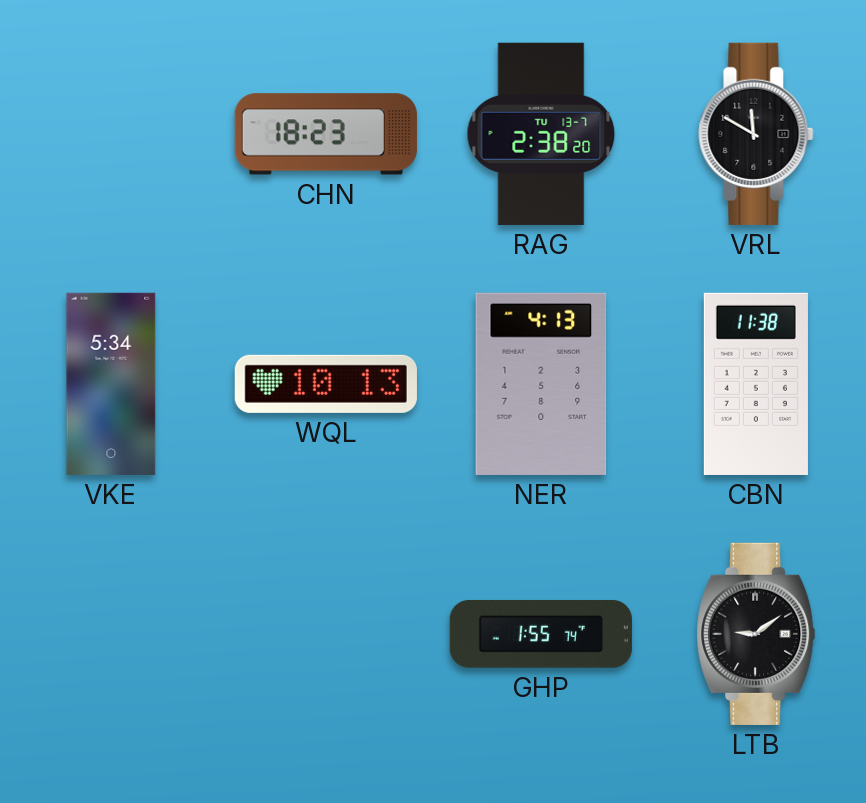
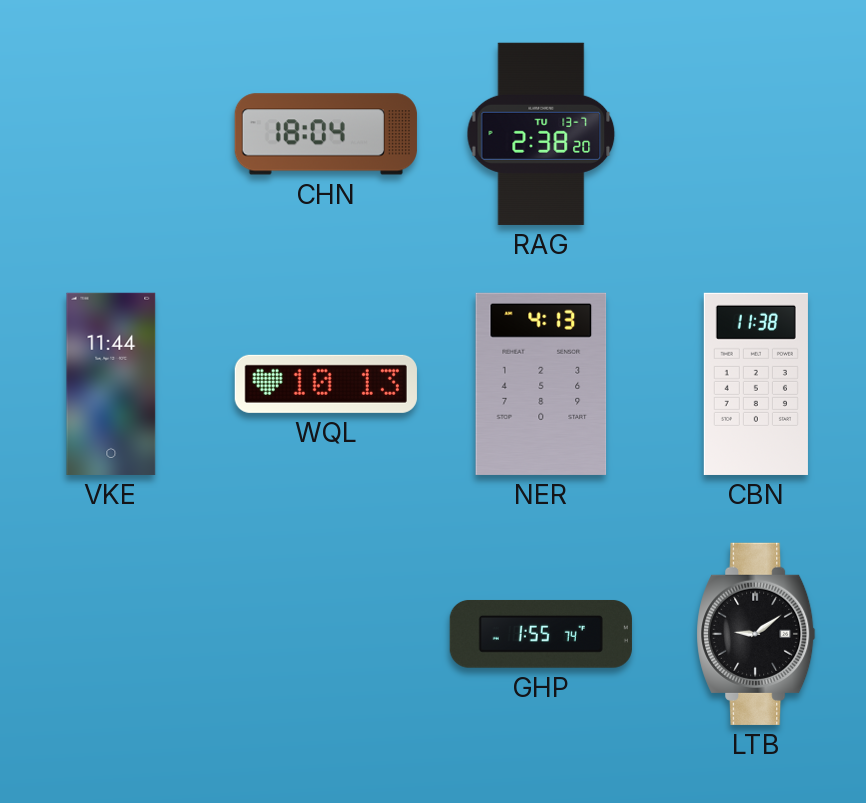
CHN: 18:23 -> 18:04 (326, 134)
VRL: 11:50 -> none (756, 134)
VKE: 5:34 -> 11:44 (111, 384)
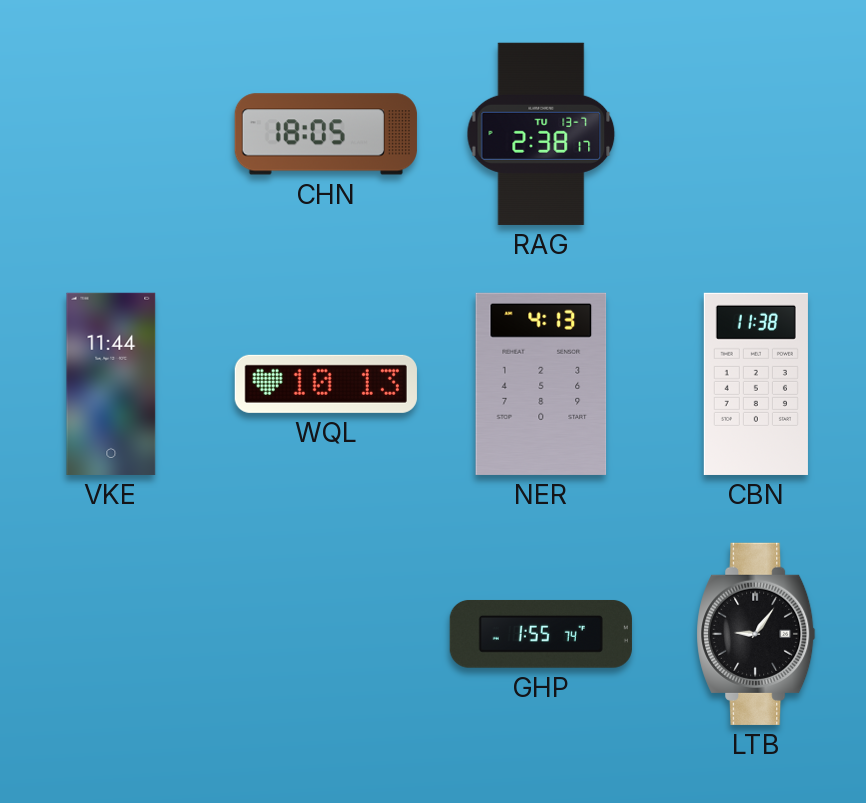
CHN: 18:04 -> 18:05 (326, 134)
RAG: 2:38:20 -> 2:38:17 (541, 134)
LTB: 9:09 -> 9:06 (756, 634)
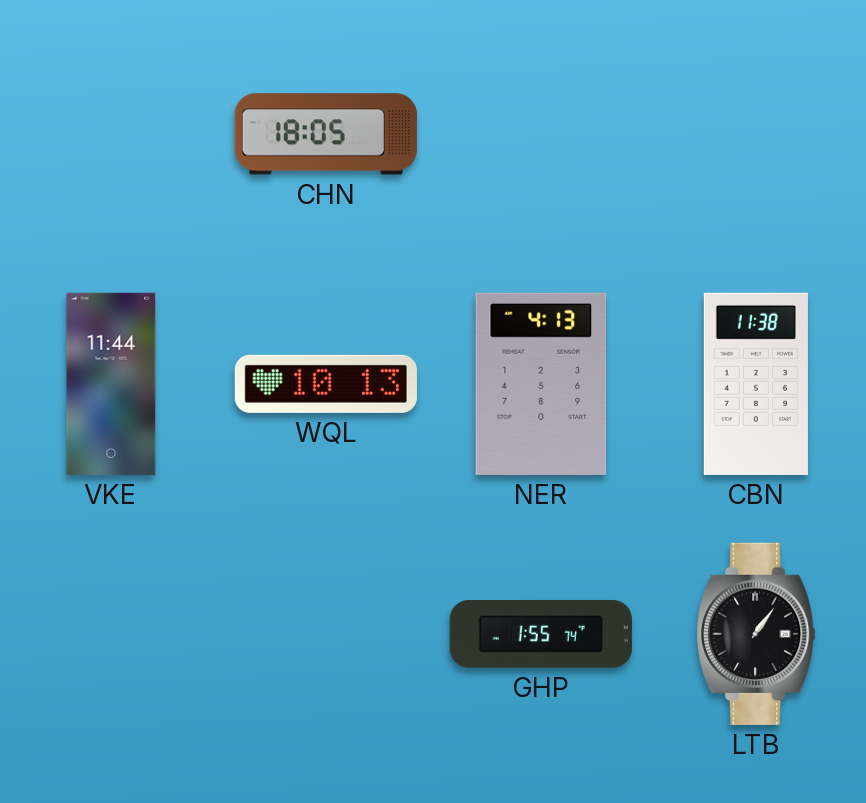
RAG: 2:38 -> none (541, 134)
LTB: 9:06 -> 1:06 (756, 634)
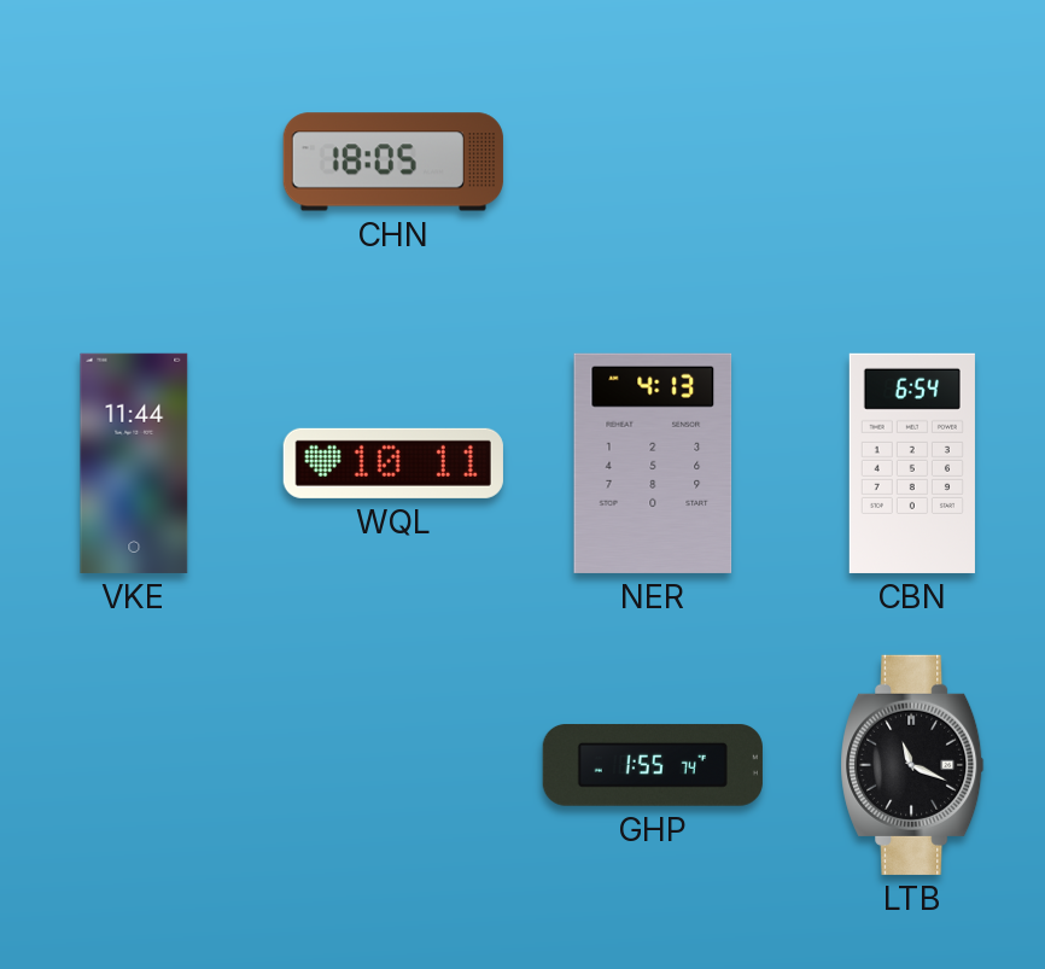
WQL: 10:13 -> 10:11 (393, 463)
CBN: 11:38 -> 6:54 (912, 463)
LTB: 1:06 -> 11:19 (912, 765)
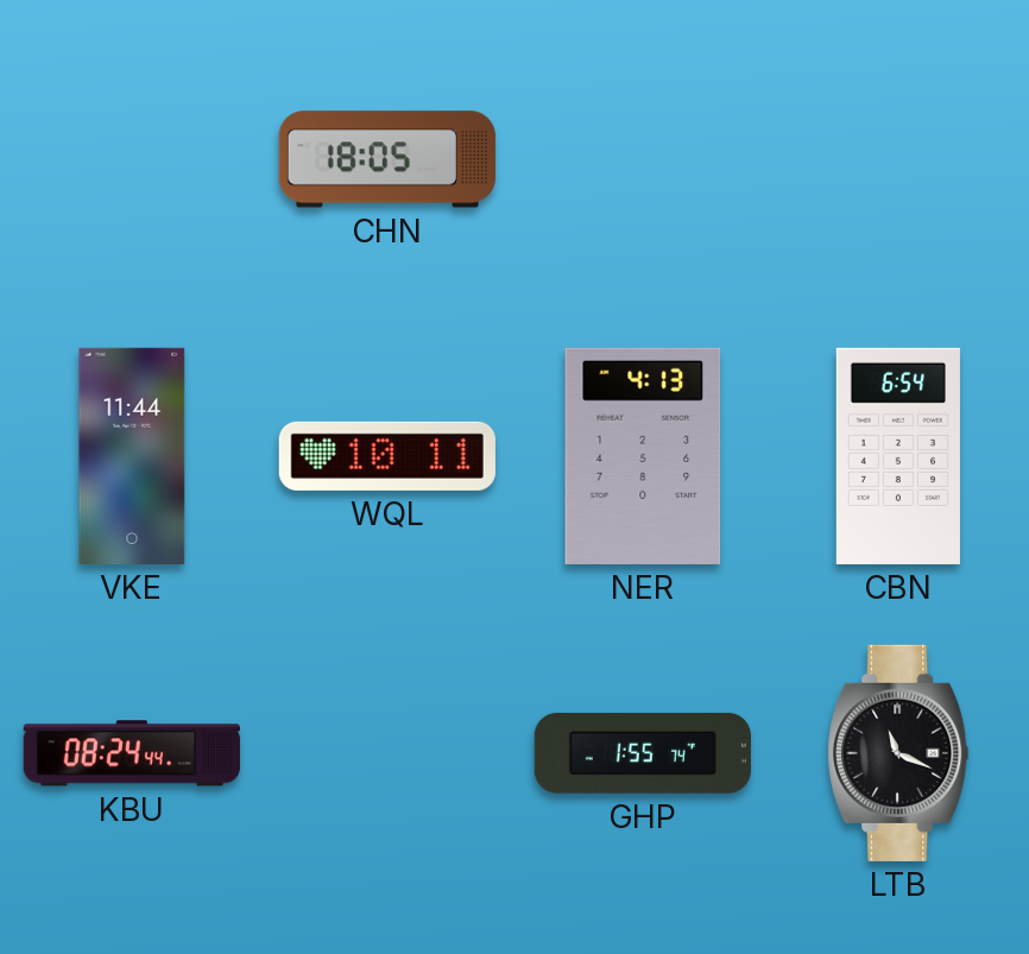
KBU: none -> 08:24 (132, 753)
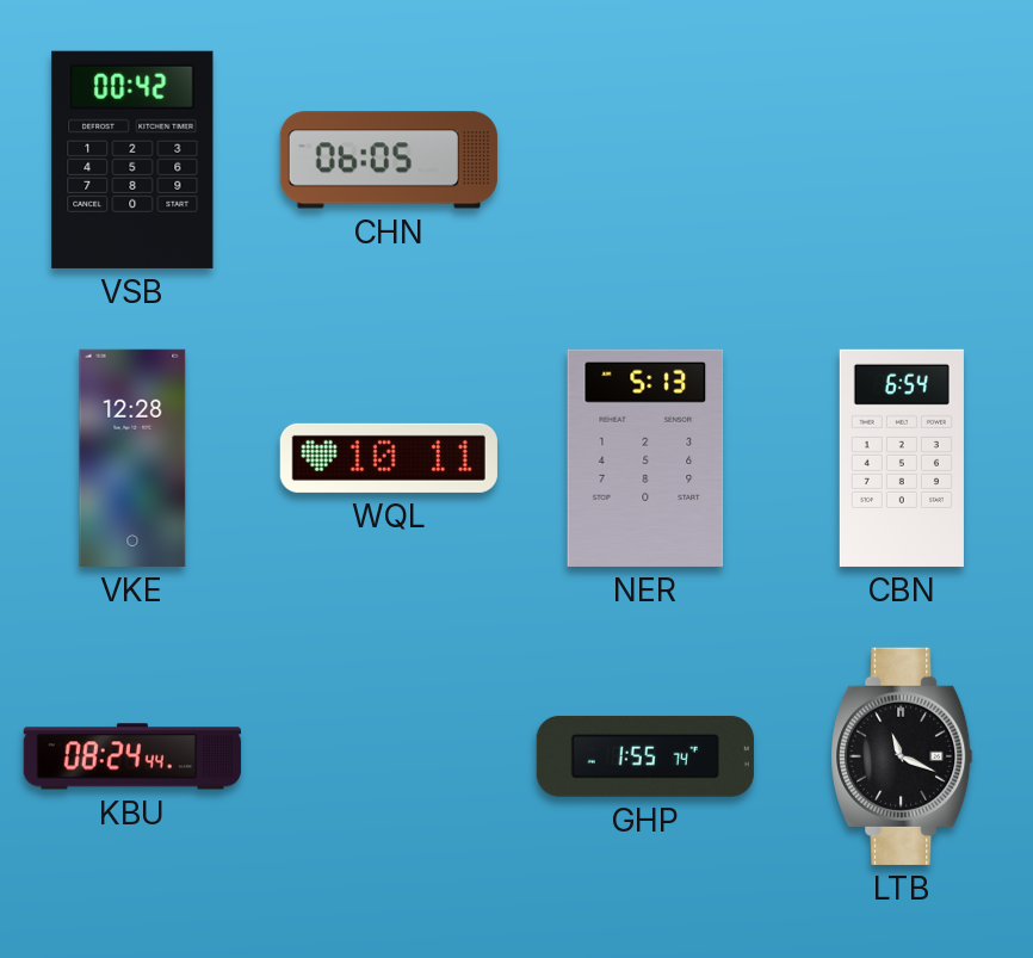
VSB: none -> 00:42 (132, 160)
CHN: 18:05 -> 06:05 (389, 160)
VKE: 11:44 -> 12:28 (132, 458)
NER: 4:13 -> 5:13 (645, 458)
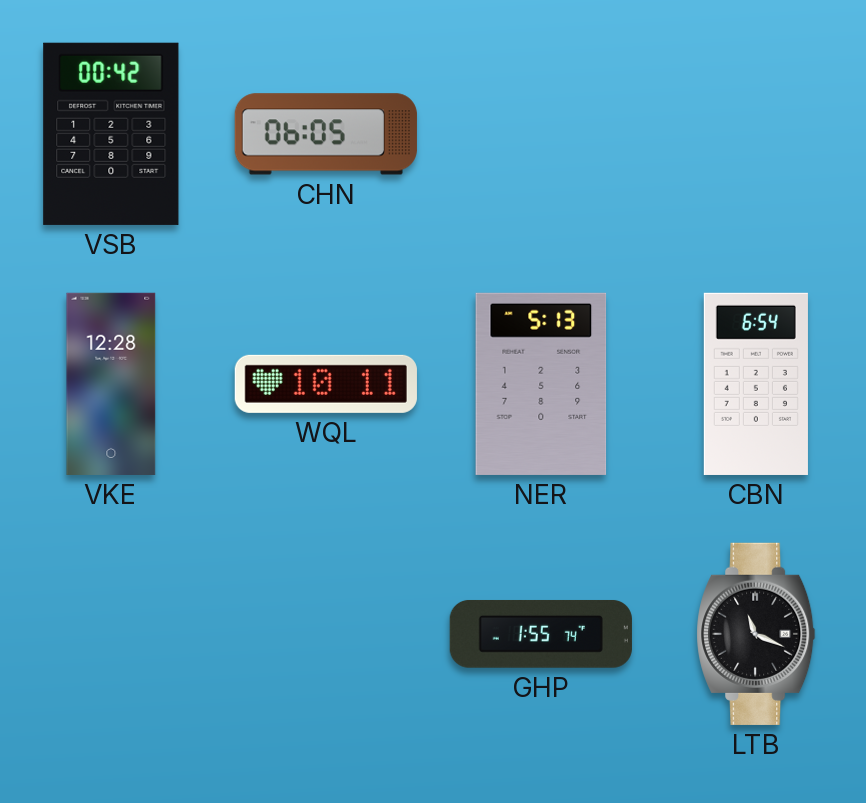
KBU: 08:24 -> none (132, 756)
